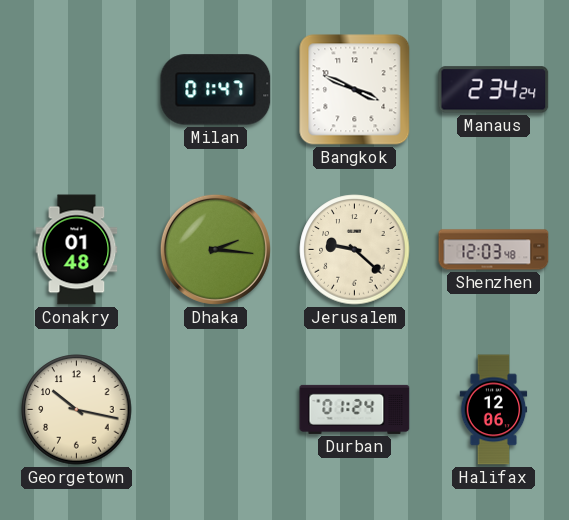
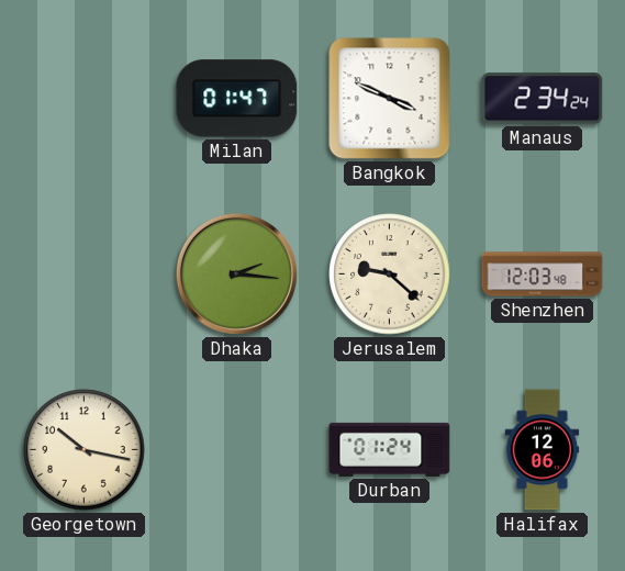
Conakry: 01:48 -> none (77, 250)
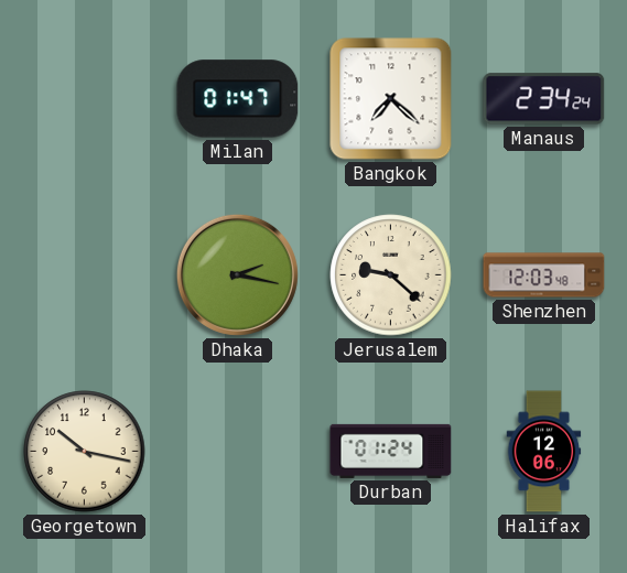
Bangkok: 3:49 -> 7:22 (391, 99)
Dhaka: 2:16 -> 2:17 (237, 274)
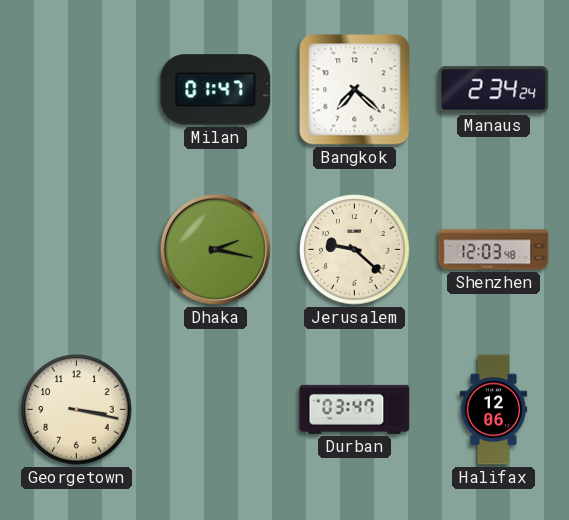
Georgetown: 10:17 -> 3:17 (77, 410)
Durban: 01:24 -> 03:47 (355, 409)
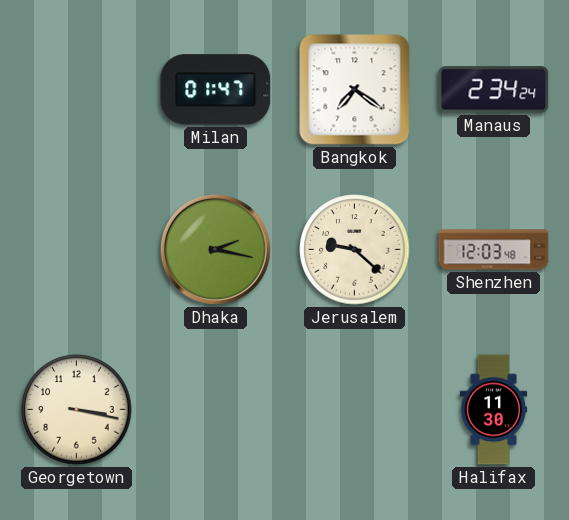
Bangkok: 7:22 -> 7:21 (355, 90)
Durban: 03:47 -> none (355, 409)
Halifax: 12:06 -> 11:30 (494, 410)
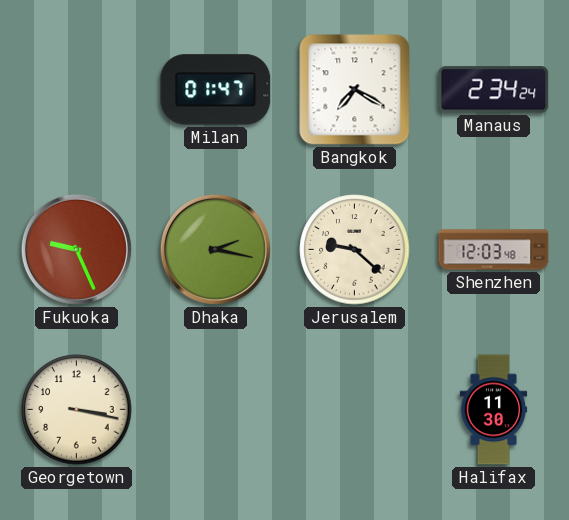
Bangkok: 7:21 -> 7:20 (355, 90)
Fukuoka: none -> 9:26 (76, 249)
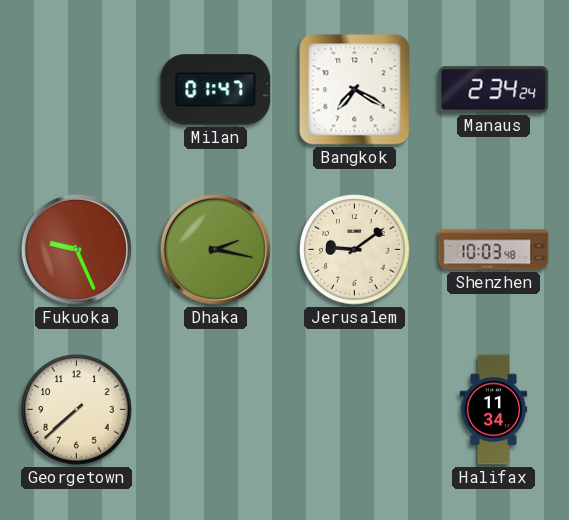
Jerusalem: 9:22 -> 9:09 (355, 250)
Shenzhen: 12:03 -> 10:03 (494, 250)
Georgetown: 3:17 -> 7:38 (77, 410)
Halifax: 11:30 -> 11:34 (494, 410)
